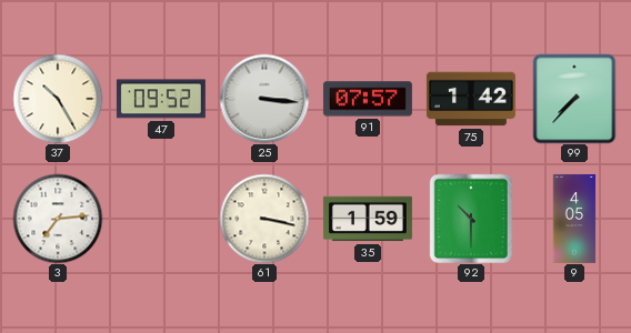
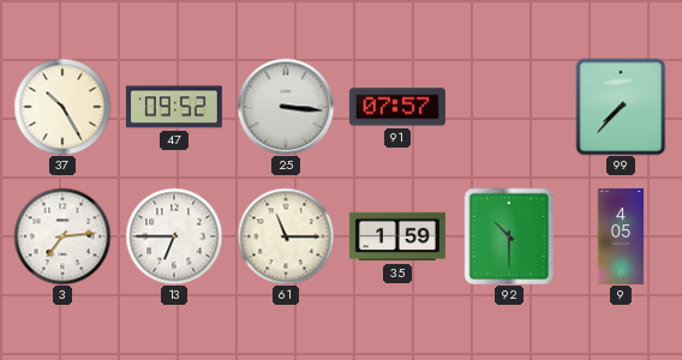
75: 1:42 -> none (471, 99)
13: none -> 6:45 (174, 236)
61: 3:17 -> 11:15 (286, 236)
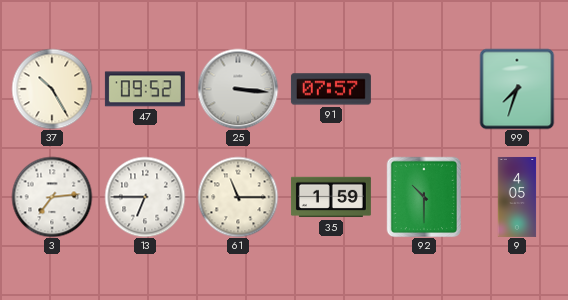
99: 7:37 -> 7:33 (517, 89)
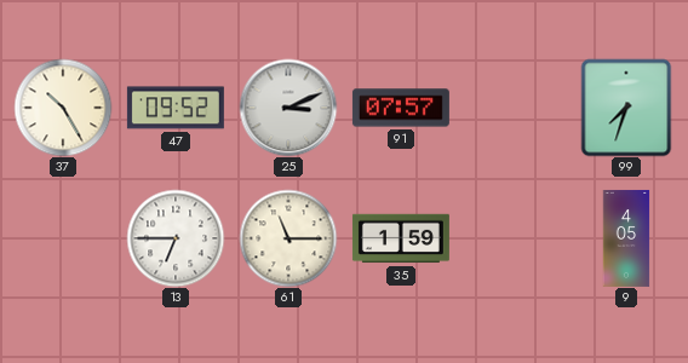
25: 3:16 -> 3:11 (288, 108)
3: 7:14 -> none (52, 197)
92: 10:30 -> none (424, 197)
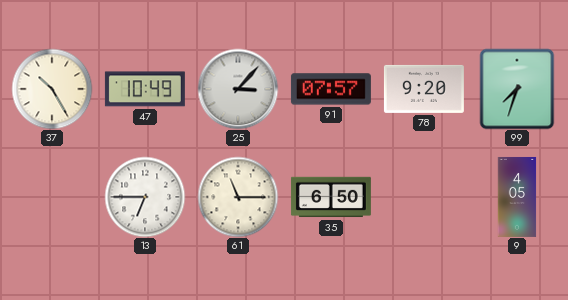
47: 09:52 -> 10:49 (145, 89)
25: 3:11 -> 3:07 (238, 89)
78: none -> 9:20 (424, 89)
35: 1:59 -> 6:50 (331, 197)
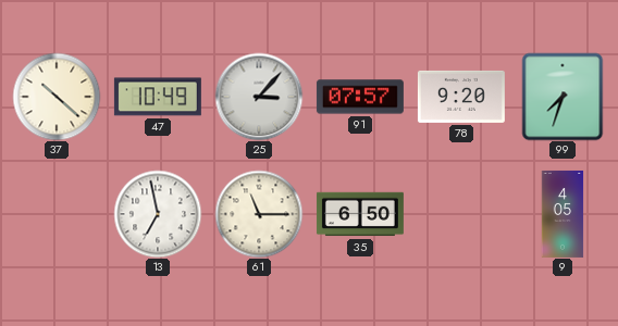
37: 10:25 -> 10:22 (57, 97)
13: 6:45 -> 6:58 (158, 214)
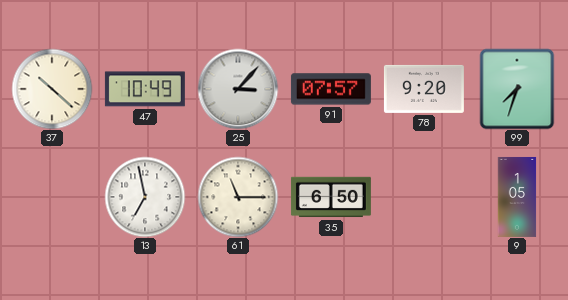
9: 4:05 -> 1:05 (517, 197)
